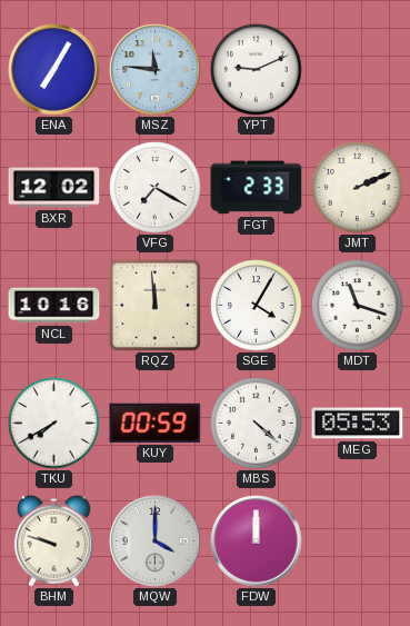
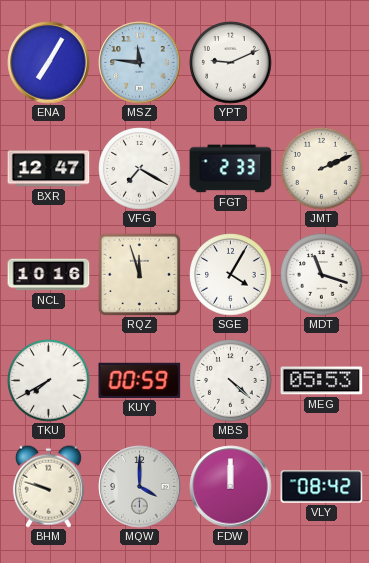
BXR: 12:02 -> 12:47 (49, 169)
RQZ: 11:59 -> 11:57 (139, 274)
VLY: none -> 08:42 (322, 487)
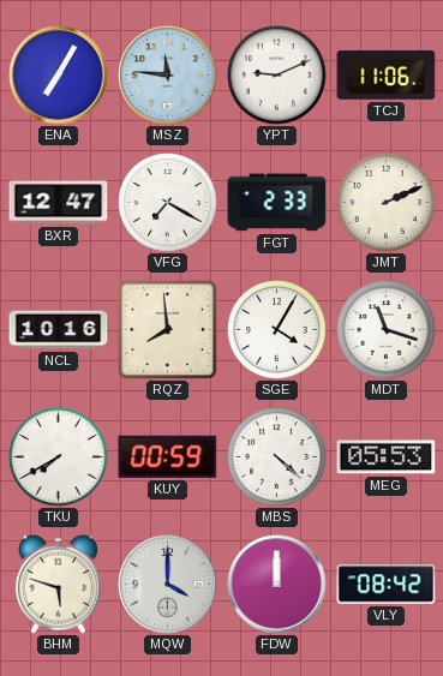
TCJ: none -> 11:06 (387, 76)
RQZ: 11:57 -> 7:59 (167, 329)
BHM: 9:48 -> 5:48 (58, 584)
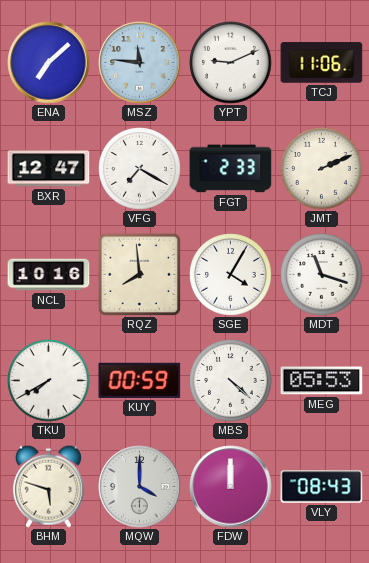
ENA: 7:05 -> 7:08 (49, 63)
VLY: 08:42 -> 08:43 (322, 487)
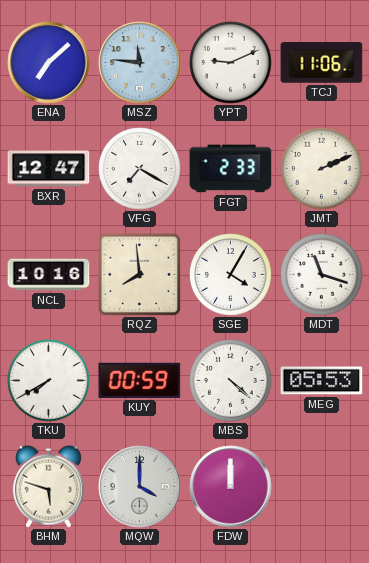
VLY: 08:43 -> none (322, 487)
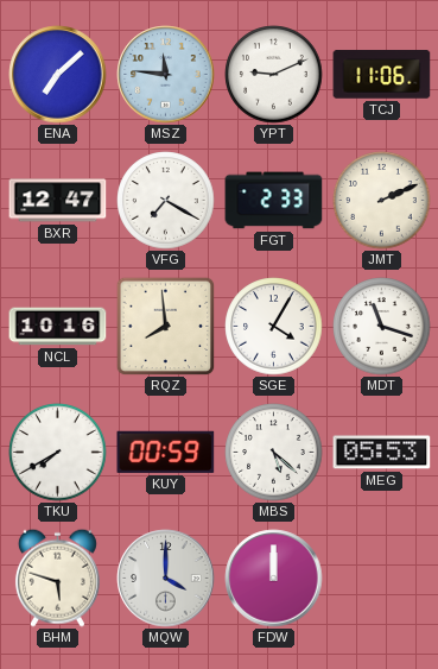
MBS: 4:22 -> 5:22 (274, 453)
